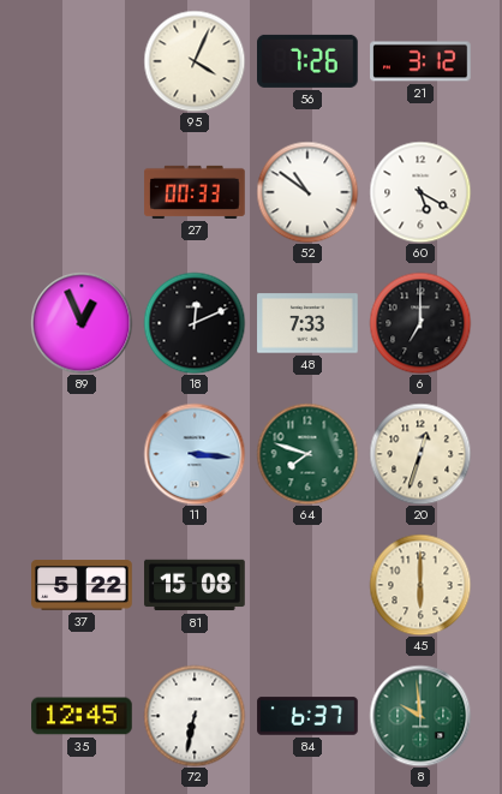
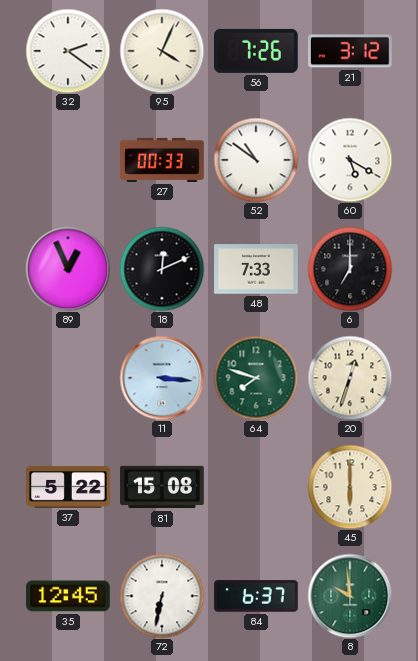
32: none -> 2:21 (68, 51)
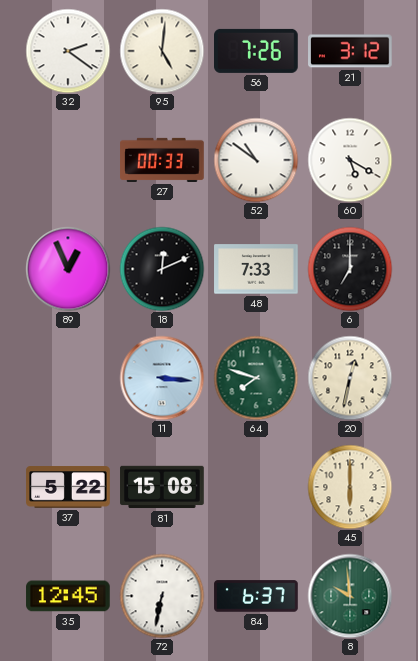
95: 4:04 -> 5:01 (162, 51)
20: 12:33 -> 12:32 (350, 378)
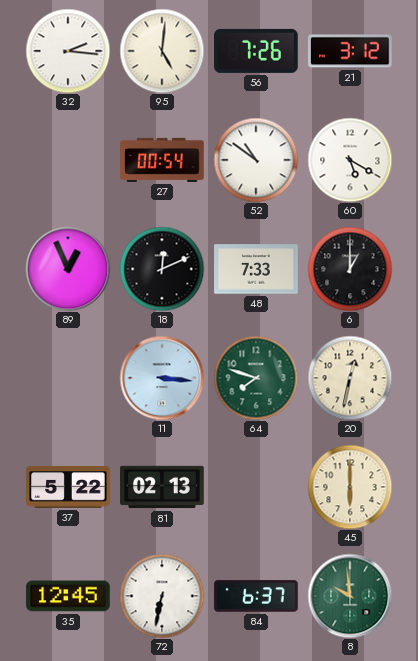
32: 2:21 -> 2:16 (68, 51)
27: 00:33 -> 00:54 (162, 160)
6: 7:00 -> 1:00 (350, 269)
81: 15:08 -> 02:13 (162, 487)
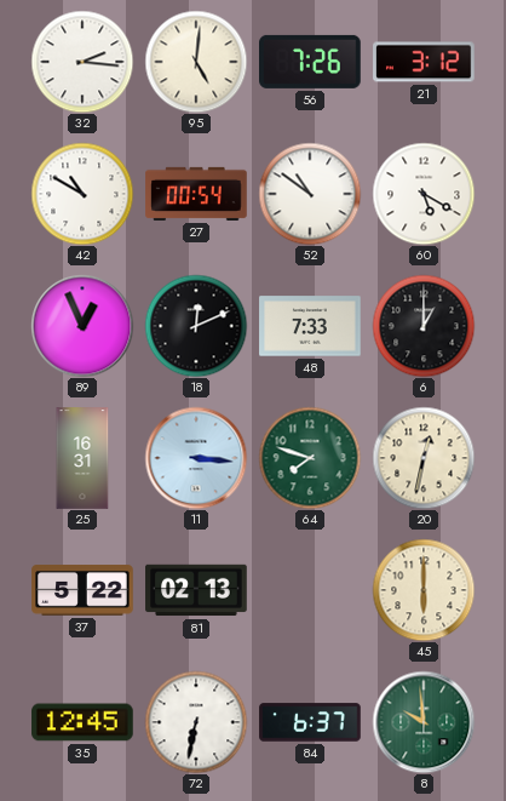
42: none -> 10:50 (82, 194)
25: none -> 16:31 (82, 458)
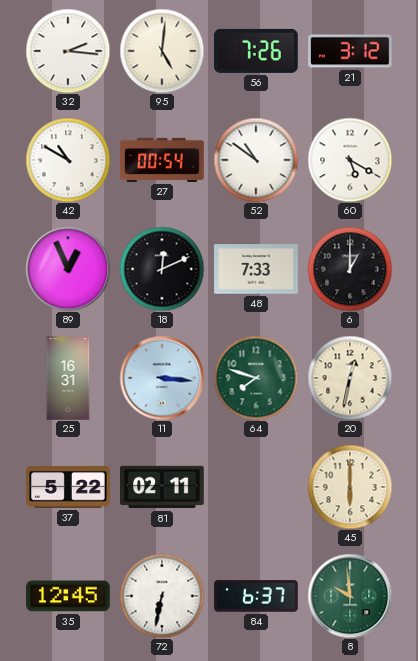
81: 02:13 -> 02:11 (162, 487)
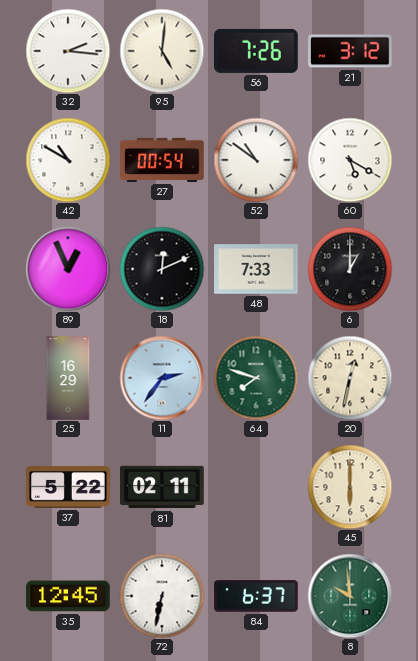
25: 16:31 -> 16:29 (68, 378)
11: 3:16 -> 2:36 (162, 378)
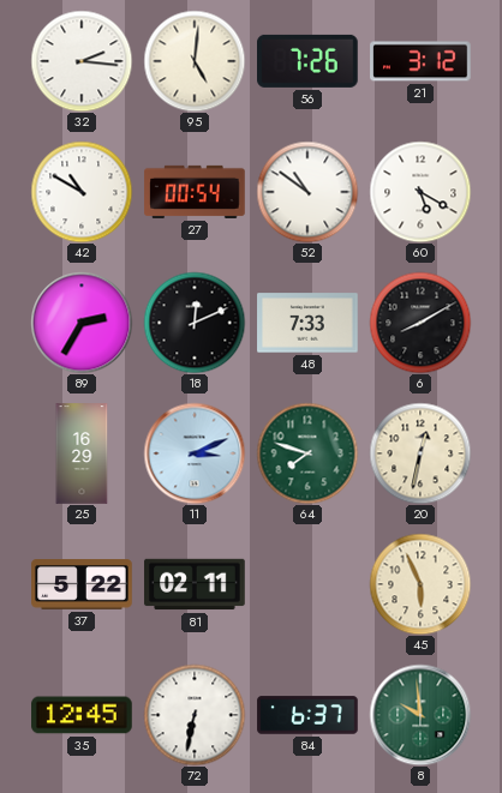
89: 12:56 -> 2:35 (82, 323)
6: 1:00 -> 8:10 (420, 323)
11: 2:36 -> 3:11 (195, 453)
45: 6:00 -> 5:56 (420, 584)
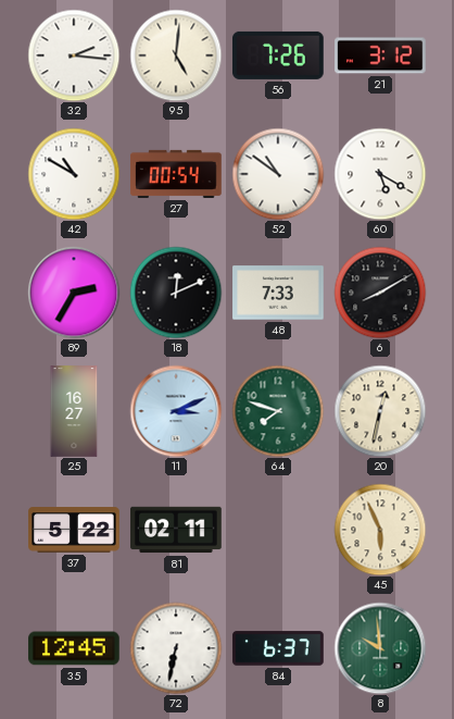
25: 16:29 -> 16:27 (74, 411)
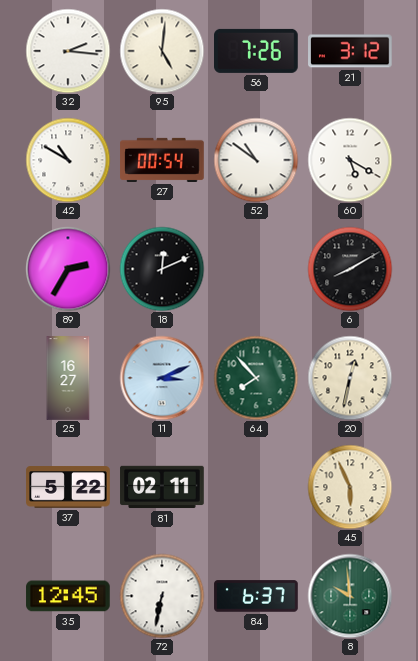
48: 7:33 -> none (278, 293)
64: 7:48 -> 7:53 (256, 378)
